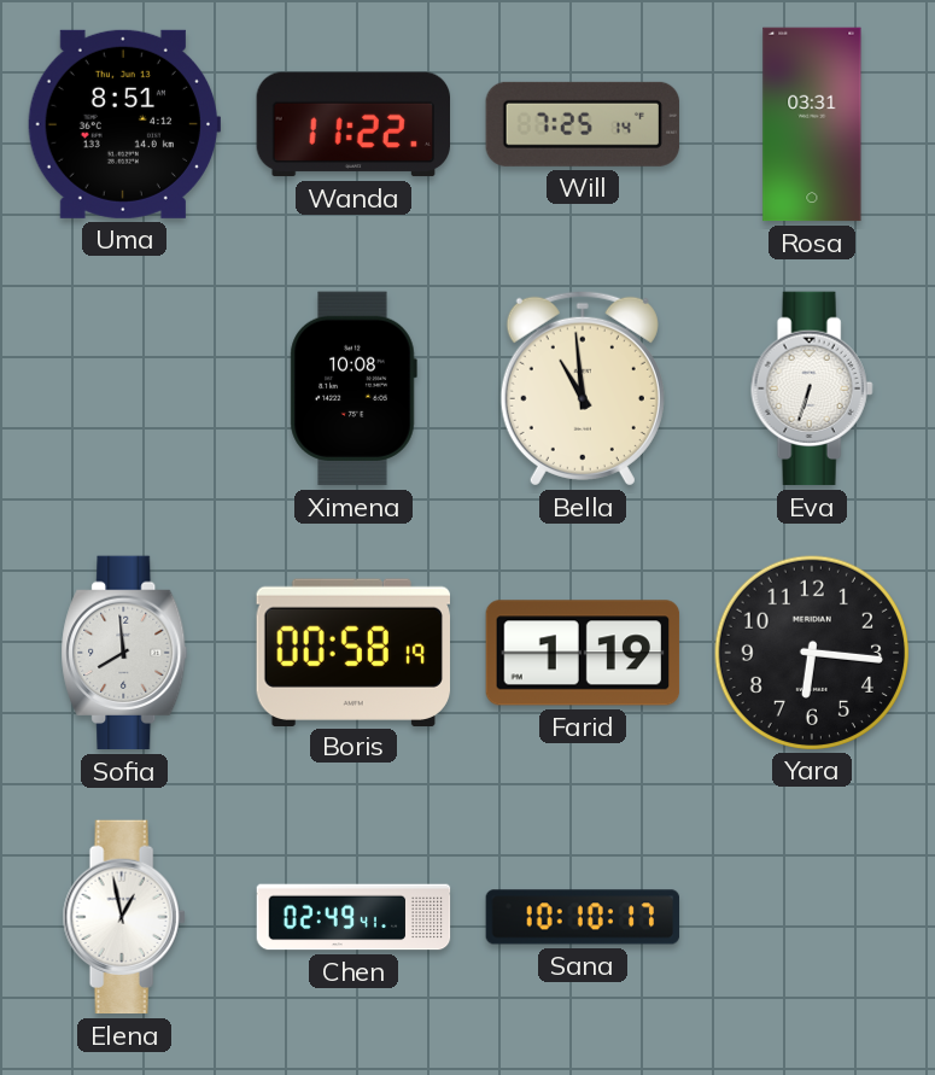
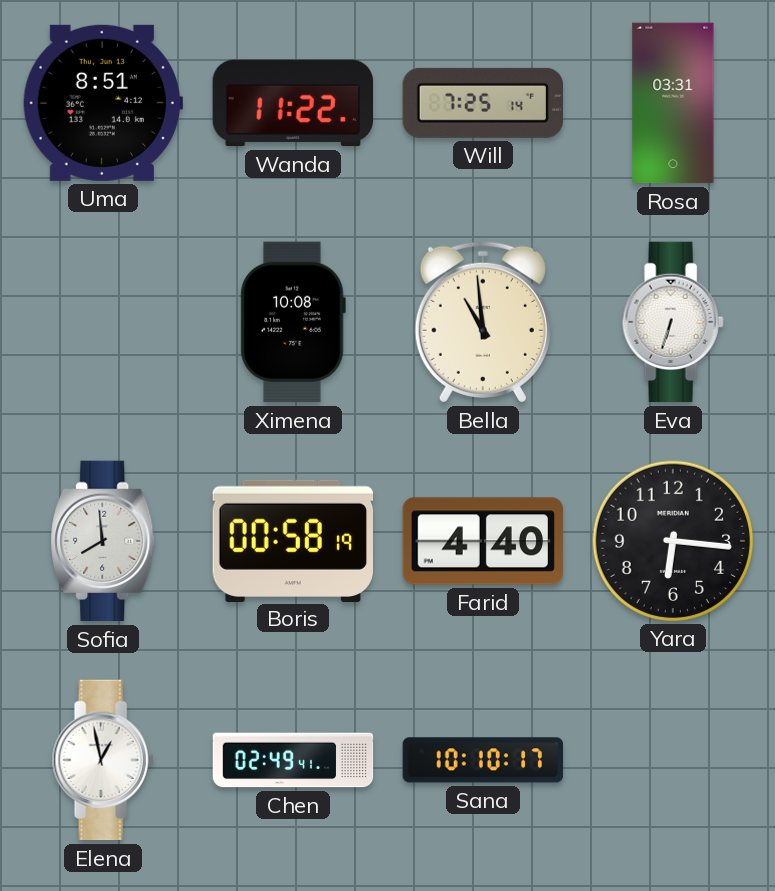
Farid: 1:19 -> 4:40 (483, 541)
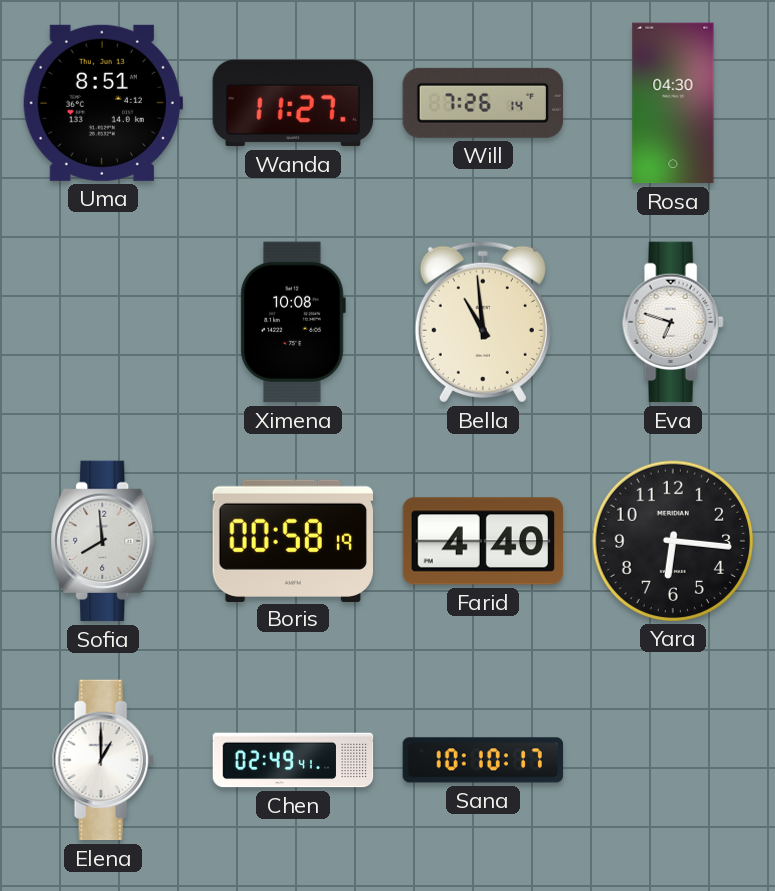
Wanda: 11:22 -> 11:27 (292, 103)
Will: 7:25 -> 7:26 (482, 103)
Rosa: 03:31 -> 04:30 (673, 103)
Eva: 6:33 -> 6:48 (673, 322)
Elena: 12:58 -> 1:00 (103, 760)
